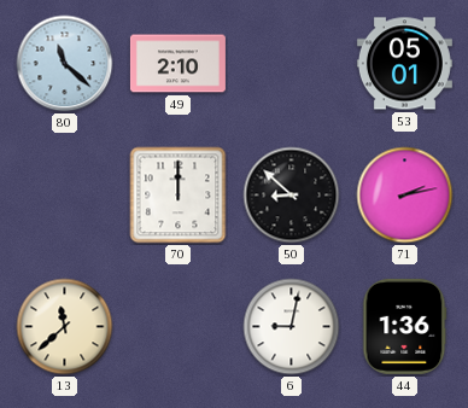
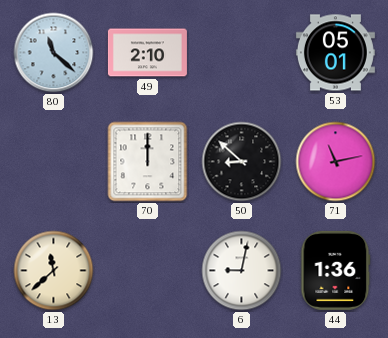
71: 2:13 -> 11:13 (336, 162)
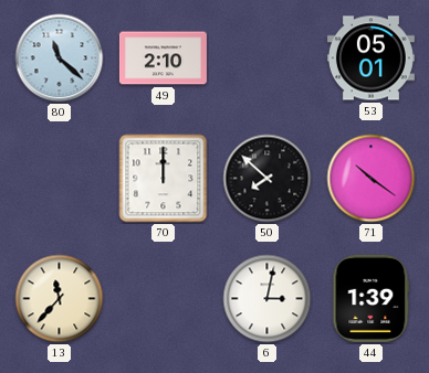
50: 8:52 -> 7:52 (268, 179)
71: 11:13 -> 10:21 (372, 179)
13: 11:38 -> 11:37 (60, 299)
6: 9:02 -> 3:02 (268, 299)
44: 1:36 -> 1:39 (372, 298)
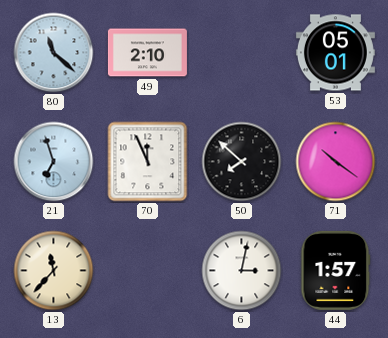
21: none -> 6:57 (54, 162)
70: 12:00 -> 11:56 (148, 162)
44: 1:39 -> 1:57 (336, 270)
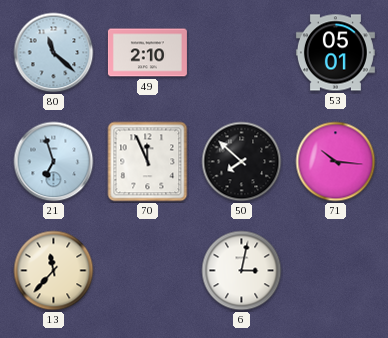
71: 10:21 -> 10:16 (336, 162)
44: 1:57 -> none (336, 270)
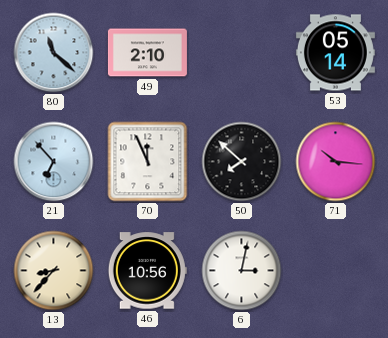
53: 05:01 -> 05:14 (335, 53)
21: 6:57 -> 6:53 (54, 162)
13: 11:37 -> 8:37 (54, 271)
46: none -> 10:56 (147, 271)
